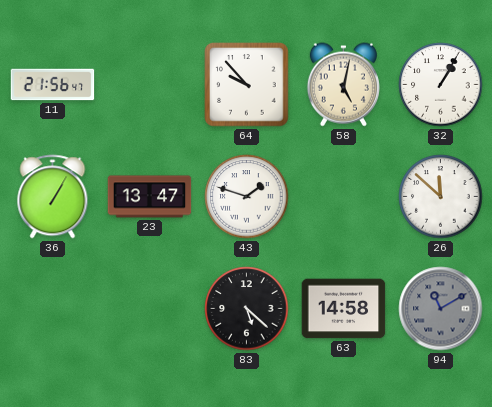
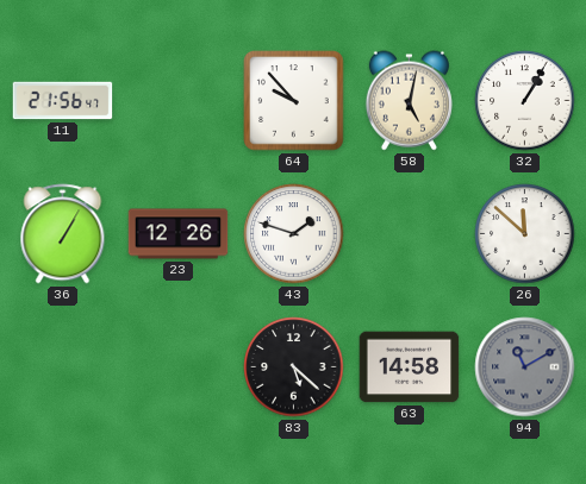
23: 13:47 -> 12:26 (179, 234)
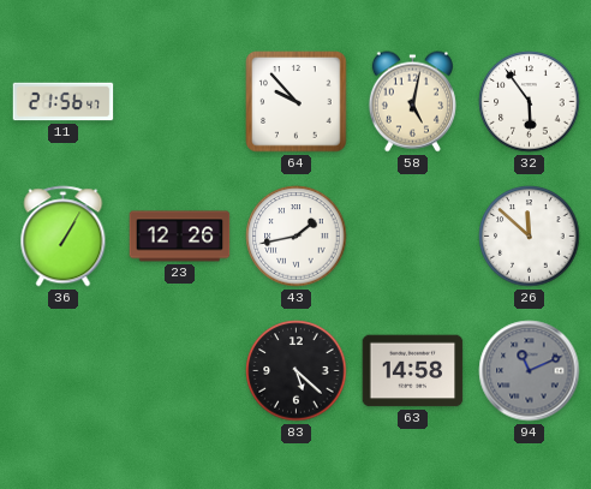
32: 1:05 -> 5:54 (530, 102)
43: 1:48 -> 1:43 (297, 237)
94: 11:10 -> 11:11 (530, 371)
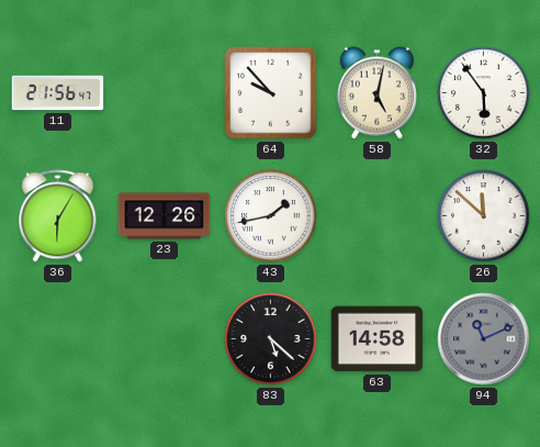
36: 1:05 -> 6:05 (58, 216)
